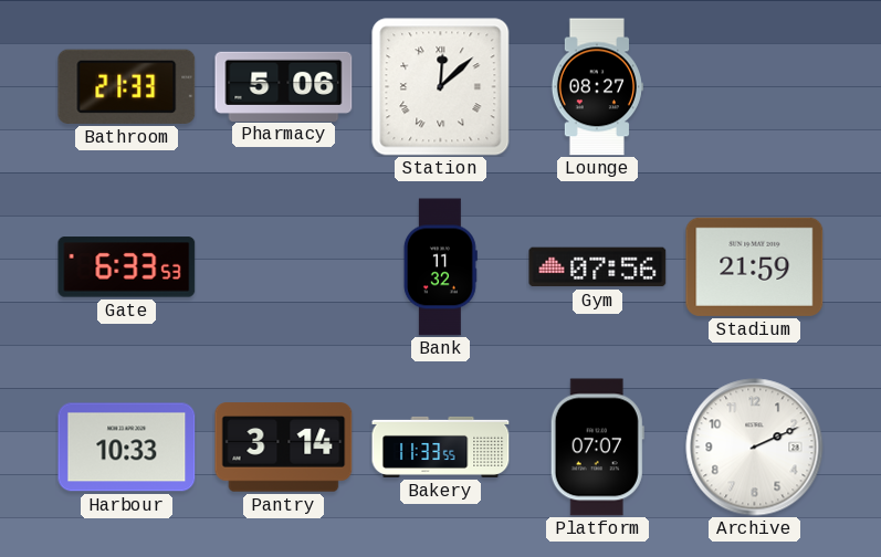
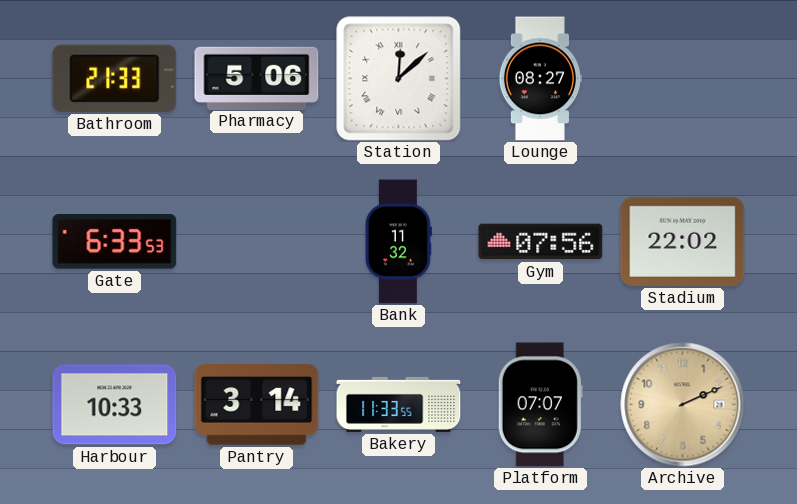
Stadium: 21:59 -> 22:02 (683, 241)
Archive dial: white -> champagne (683, 405)
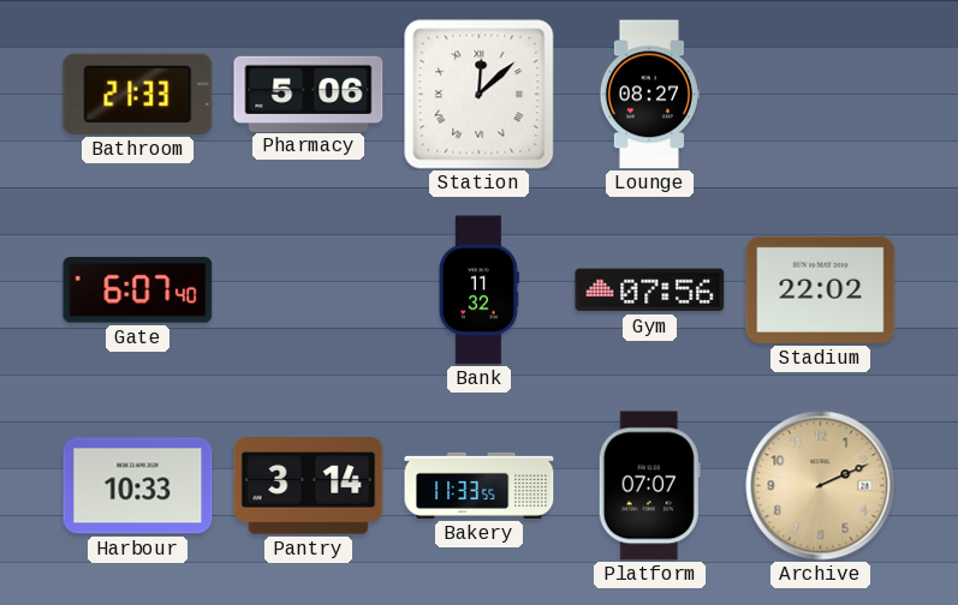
Gate: 6:33 -> 6:07 (138, 290)
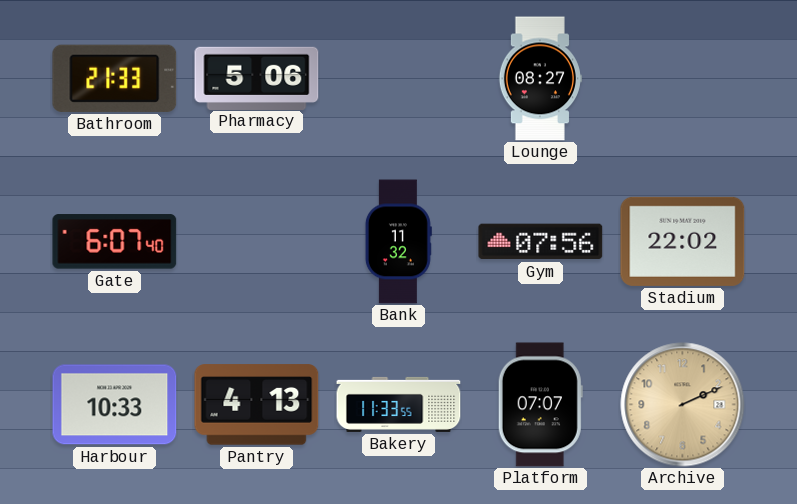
Station: 12:08 -> none (480, 95)
Pantry: 3:14 -> 4:13 (257, 405)
